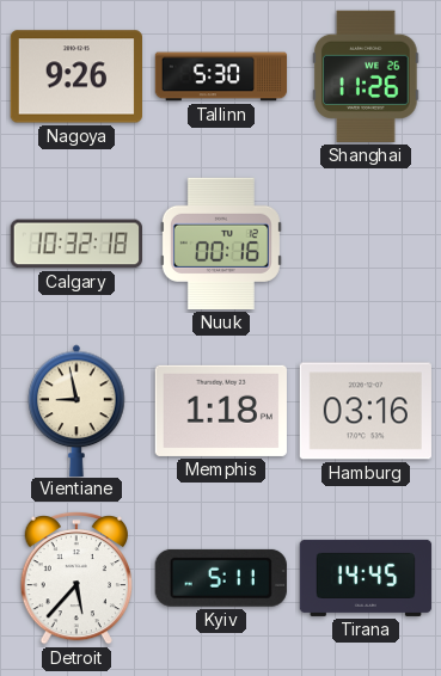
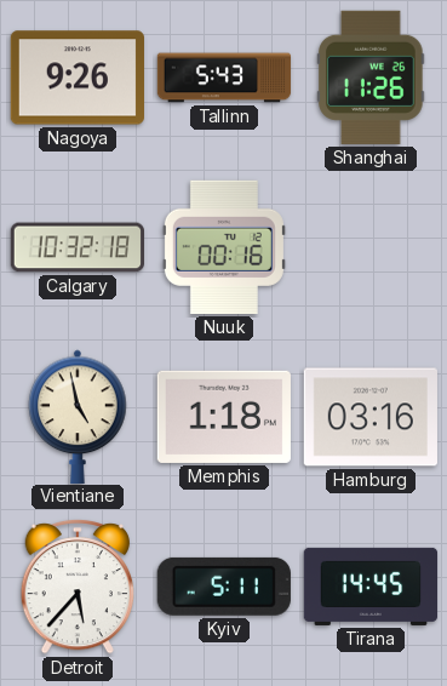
Tallinn: 5:30 -> 5:43 (224, 78)
Vientiane: 8:58 -> 4:58 (78, 416)
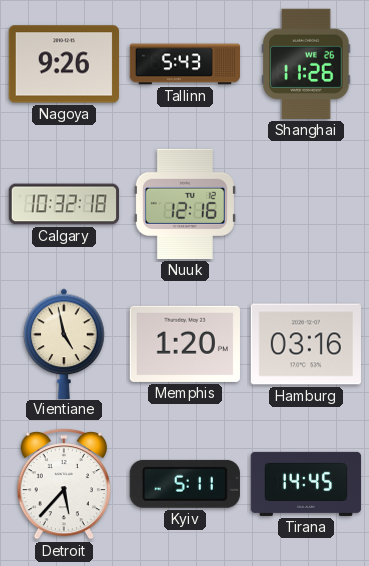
Nuuk: 00:16 -> 12:16 (185, 204)
Memphis: 1:18 -> 1:20 (185, 344)
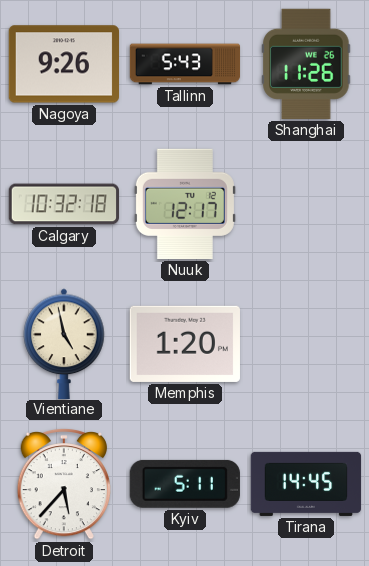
Nuuk: 12:16 -> 12:17 (185, 204)
Hamburg: 03:16 -> none (306, 344)
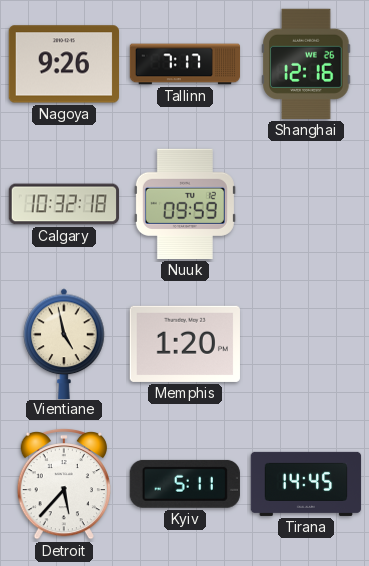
Tallinn: 5:43 -> 7:17 (185, 64)
Shanghai: 11:26 -> 12:16 (306, 64)
Nuuk: 12:17 -> 09:59 (185, 204)
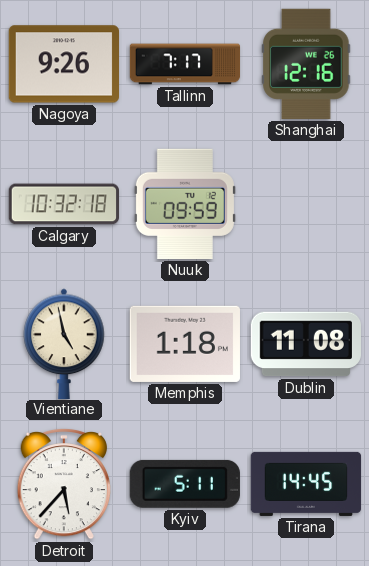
Memphis: 1:20 -> 1:18 (185, 344)
Dublin: none -> 11:08 (306, 344)
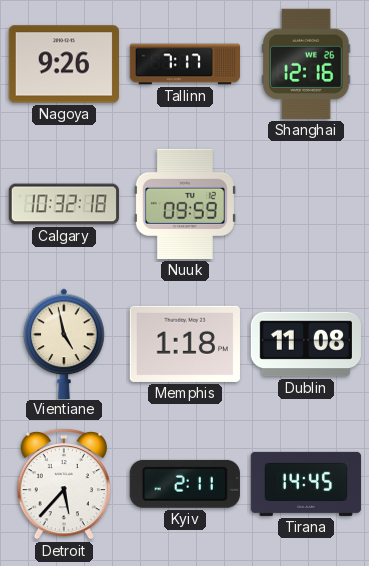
Kyiv: 5:11 -> 2:11 (185, 484)
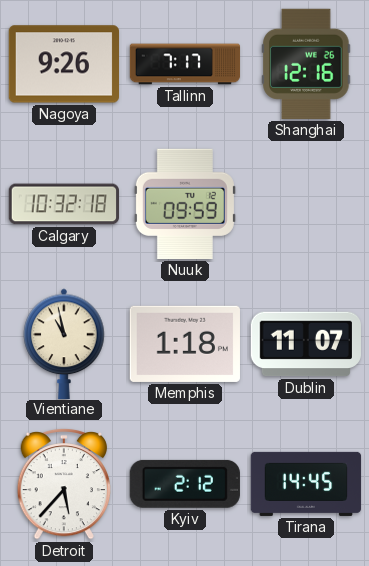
Vientiane: 4:58 -> 10:58 (64, 343)
Dublin: 11:08 -> 11:07 (306, 344)
Kyiv: 2:11 -> 2:12 (185, 484)
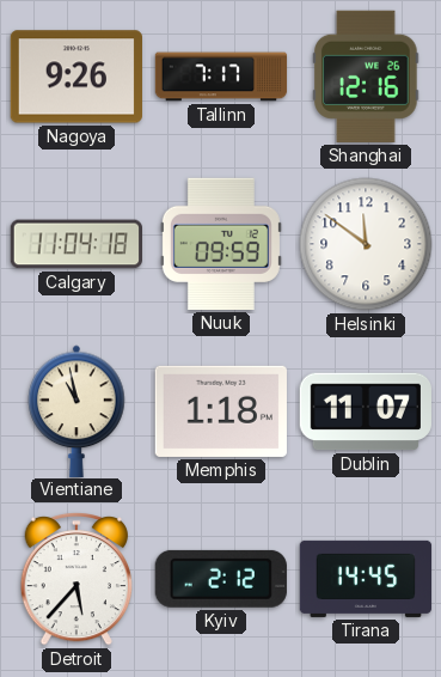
Calgary: 10:32 -> 11:04 (75, 244)
Helsinki: none -> 11:51 (366, 244)
